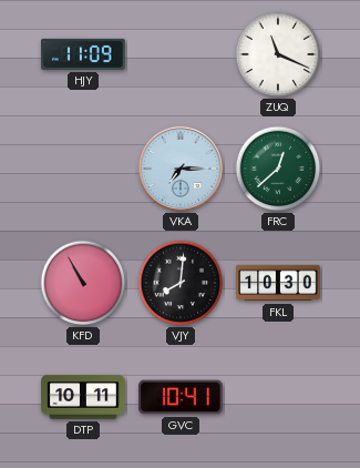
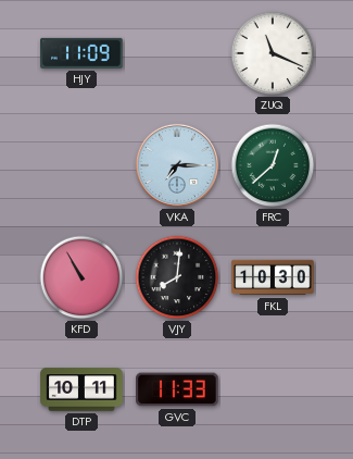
GVC: 10:41 -> 11:33 (177, 389)
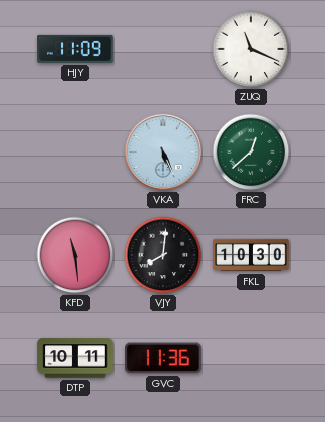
VKA: 7:15 -> 5:26 (163, 152)
KFD: 10:55 -> 11:29 (75, 255)
GVC: 11:33 -> 11:36 (163, 358)
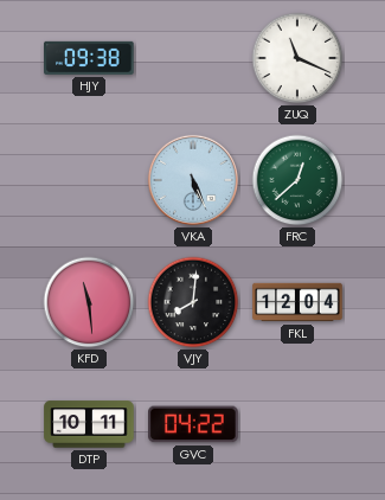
HJY: 11:09 -> 09:38 (89, 58)
FKL: 10:30 -> 12:04 (297, 302)
GVC: 11:36 -> 04:22 (193, 424)
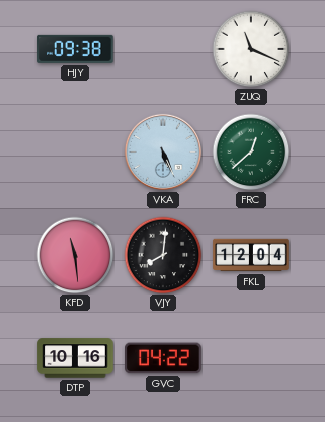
DTP: 10:11 -> 10:16 (75, 358)
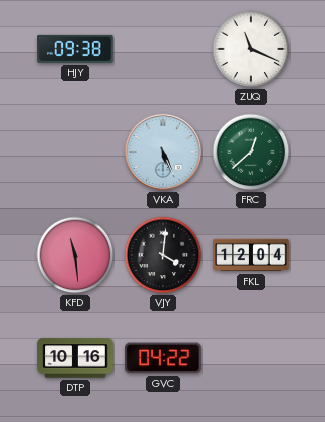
VJY: 8:01 -> 4:01 (163, 255)
